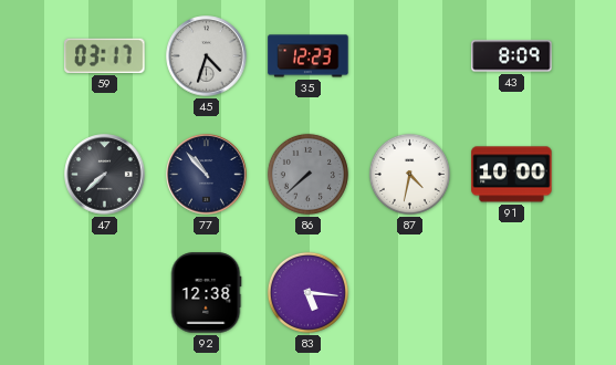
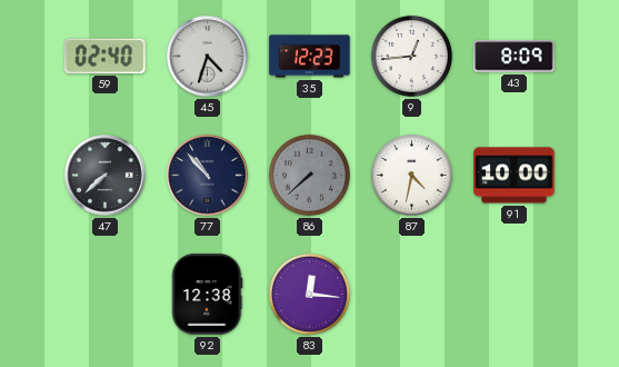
59: 03:17 -> 02:40 (106, 56)
9: none -> 12:44 (411, 56)
83: 5:16 -> 12:16 (309, 294)
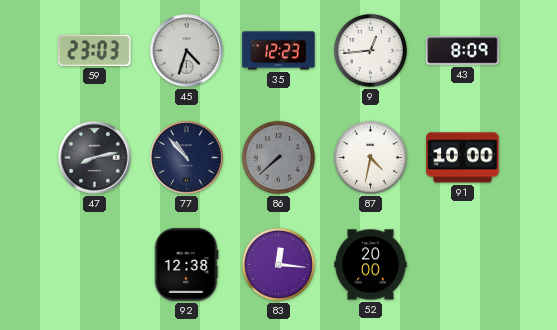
59: 02:40 -> 23:03 (95, 50)
47: 7:38 -> 8:13 (95, 158)
52: none -> 20:00 (371, 265)
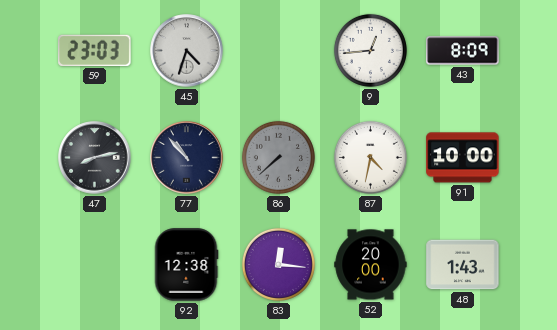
35: 12:23 -> none (279, 51)
48: none -> 1:43 (463, 265)
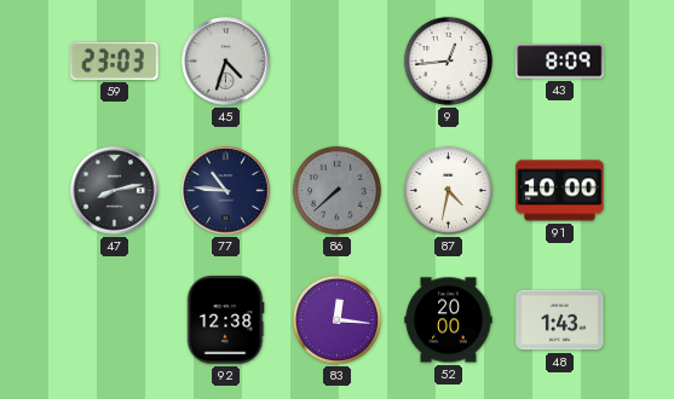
77: 10:53 -> 10:46 (226, 191)
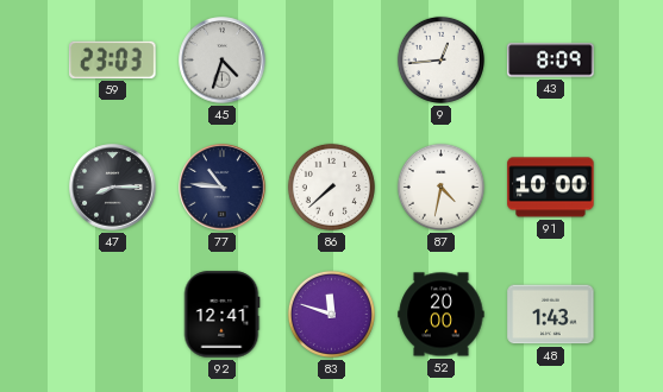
47: 8:13 -> 8:15 (113, 188)
86 dial: grey -> white (331, 186)
92: 12:38 -> 12:41 (221, 315)
83: 12:16 -> 11:48 (331, 314)
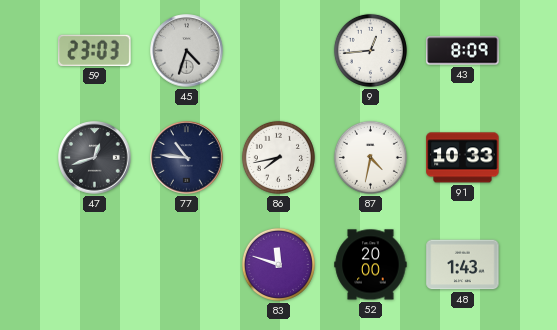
47: 8:15 -> 12:42 (95, 158)
86: 7:38 -> 7:43 (278, 157)
91: 10:00 -> 10:33 (463, 158)
92: 12:41 -> none (221, 315)
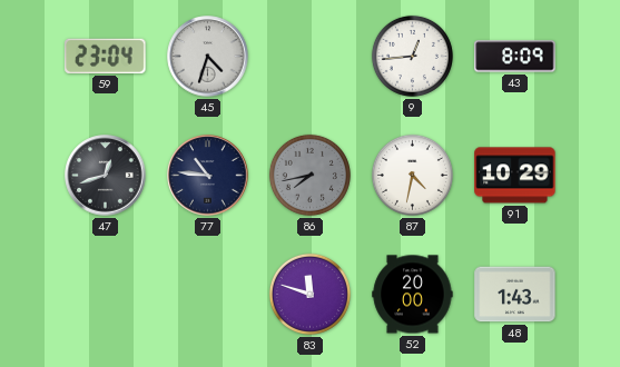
59: 23:03 -> 23:04 (106, 56)
86 dial: white -> grey (309, 175)
91: 10:33 -> 10:29 (515, 176)
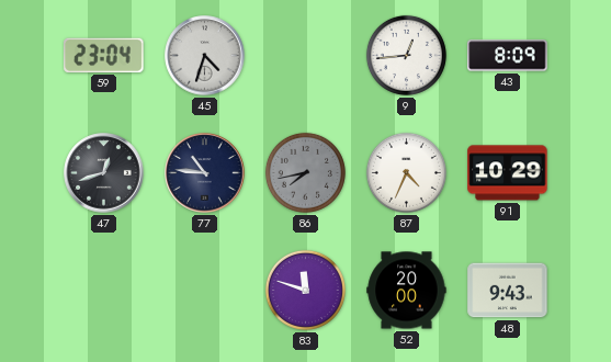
87: 4:32 -> 4:34 (406, 172)
48: 1:43 -> 9:43 (508, 291)
